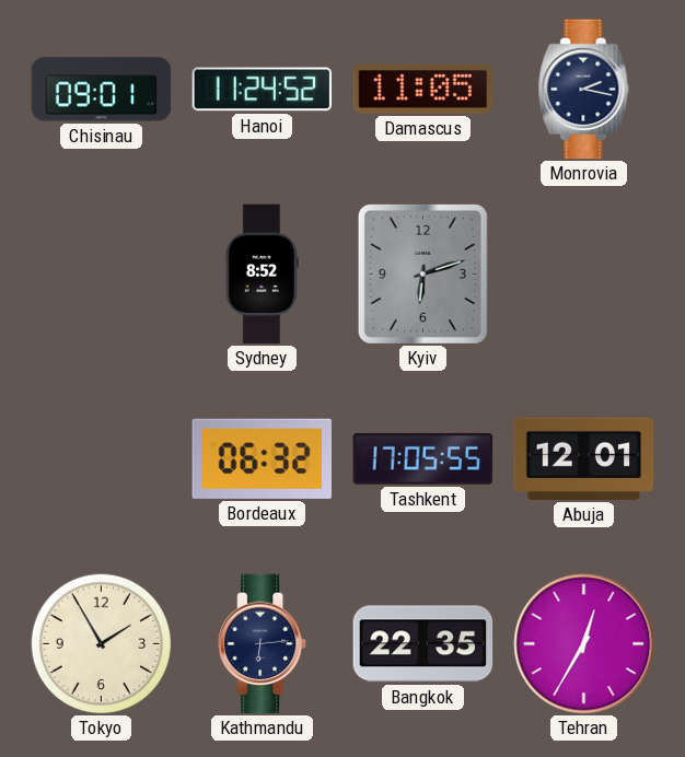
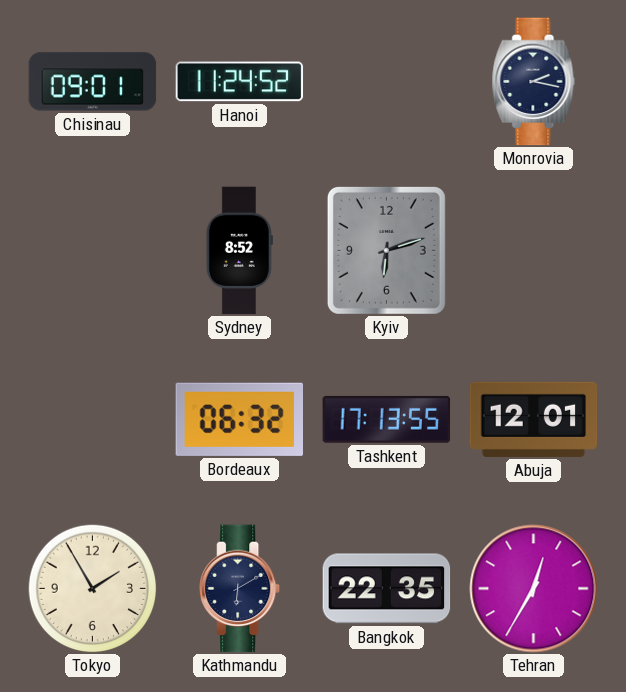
Damascus: 11:05 -> none (423, 90)
Tashkent: 17:05 -> 17:13 (387, 419)
Kathmandu: 6:14 -> 6:10 (241, 589)
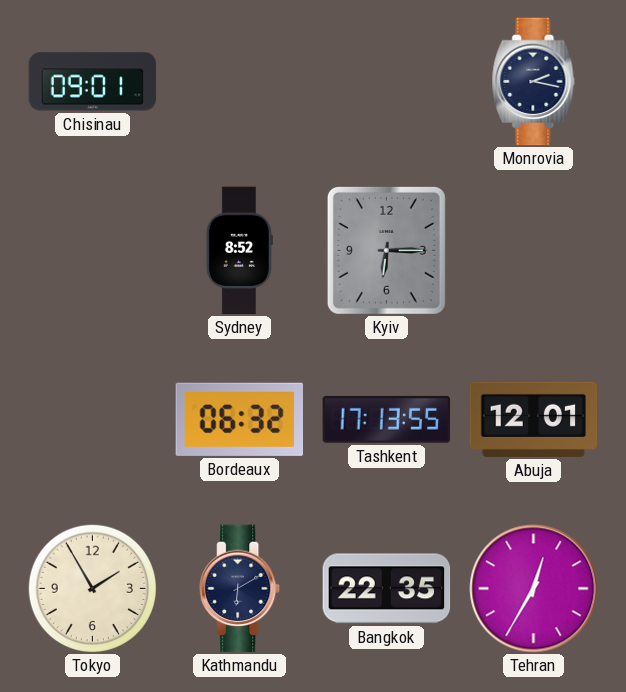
Hanoi: 11:24 -> none (240, 82)
Kyiv: 6:12 -> 6:15 (386, 250)
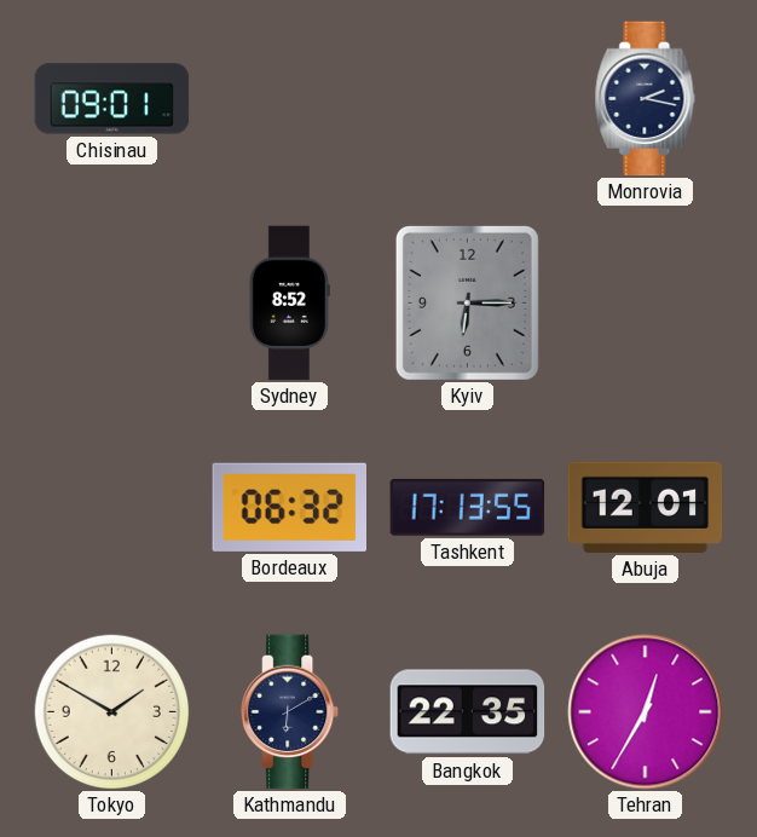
Tokyo: 1:55 -> 1:50 (111, 711)
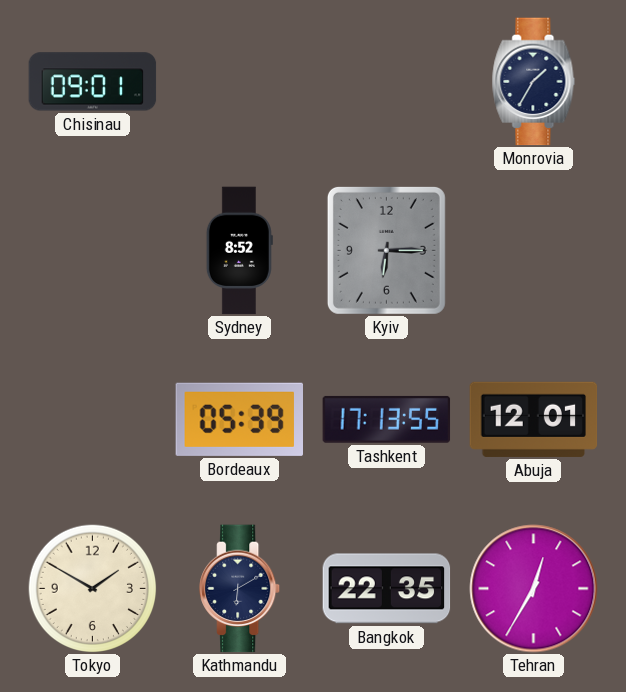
Monrovia: 2:17 -> 1:35 (534, 82)
Bordeaux: 06:32 -> 05:39 (239, 419)
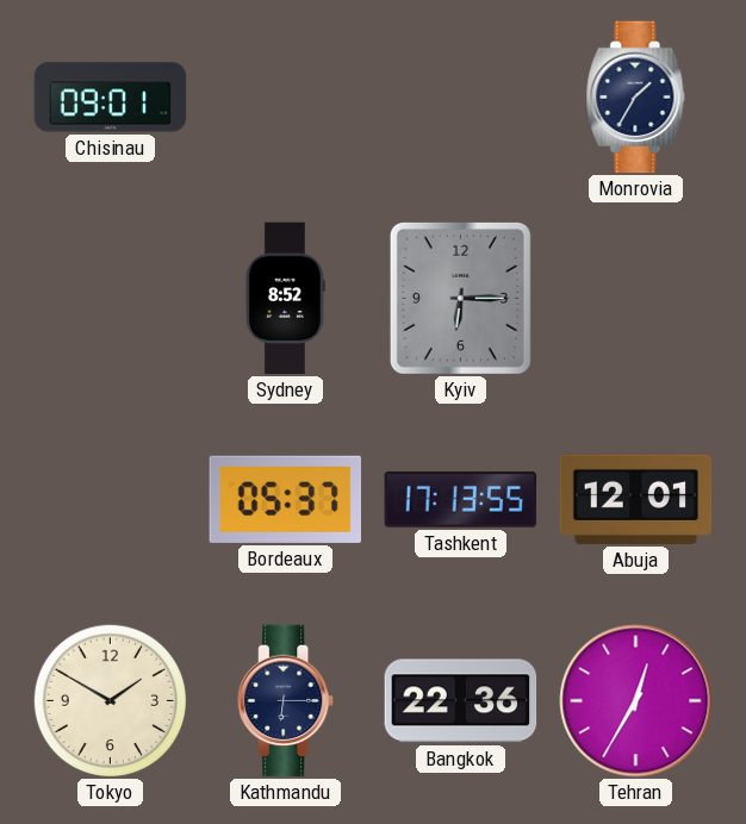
Bordeaux: 05:39 -> 05:37 (285, 499)
Kathmandu: 6:10 -> 6:15 (287, 701)
Bangkok: 22:35 -> 22:36 (461, 701)
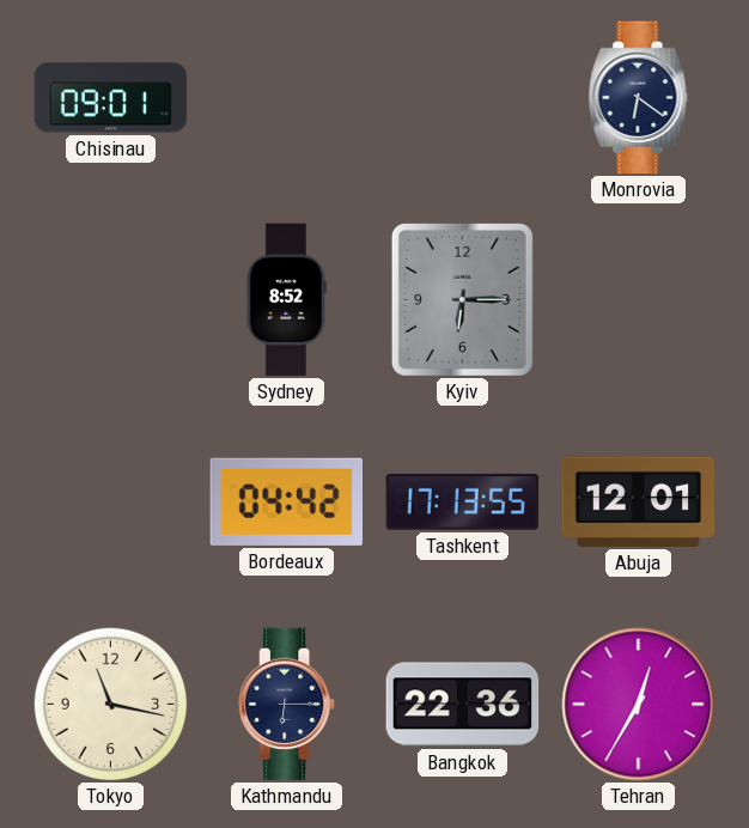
Monrovia: 1:35 -> 6:21 (639, 98)
Bordeaux: 05:37 -> 04:42 (286, 501)
Tokyo: 1:50 -> 11:17 (110, 704)
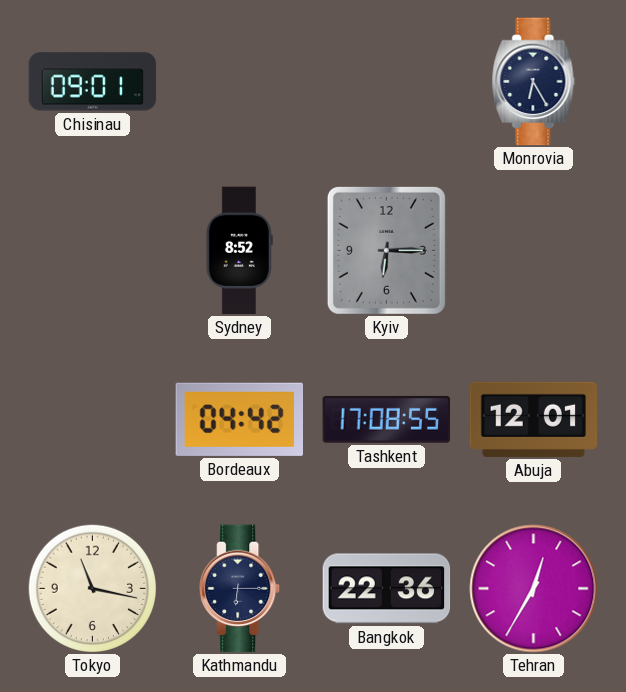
Monrovia: 6:21 -> 6:25 (534, 82)
Tashkent: 17:13 -> 17:08 (387, 419)
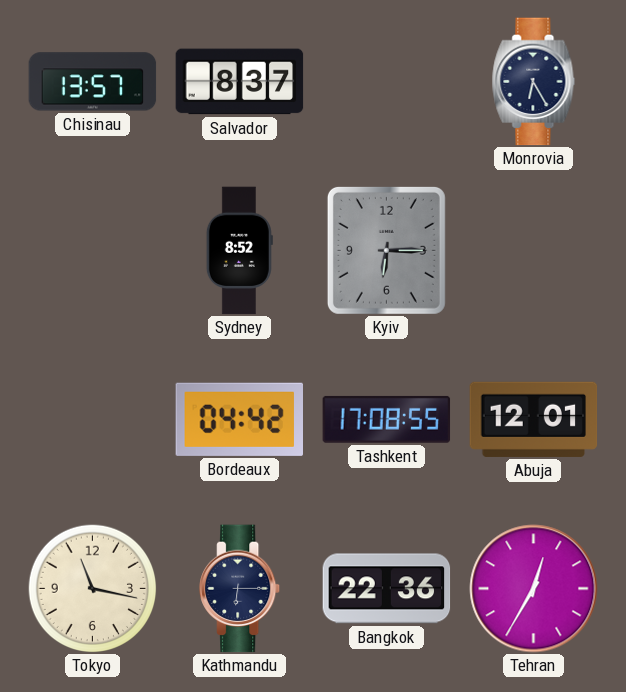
Chisinau: 09:01 -> 13:57 (93, 82)
Salvador: none -> 8:37 (240, 82)
